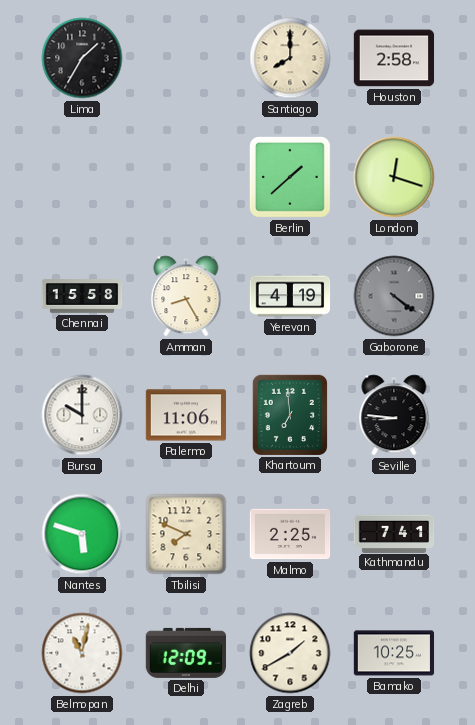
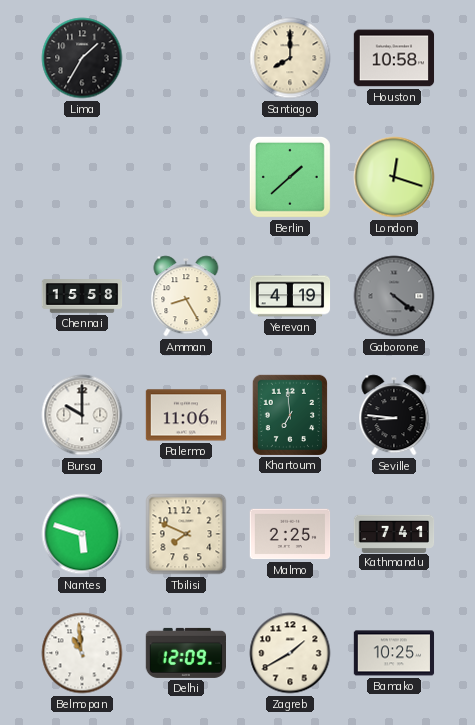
Houston: 2:58 -> 10:58 (394, 58)
Belmopan: 11:02 -> 10:59 (82, 653)
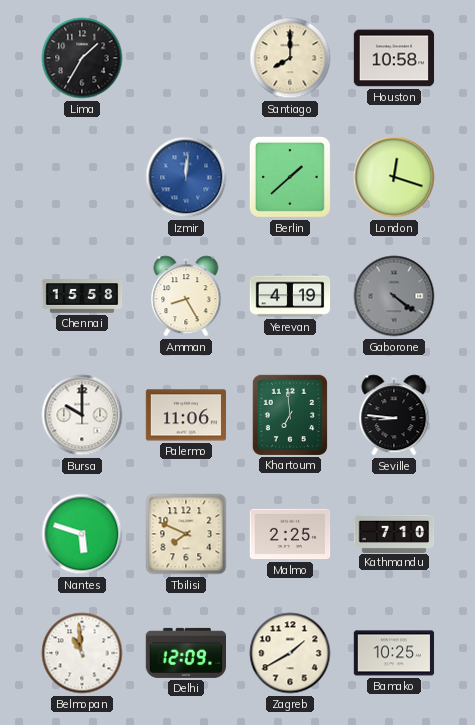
Izmir: none -> 12:01 (186, 177)
Kathmandu: 7:41 -> 7:10 (394, 533)
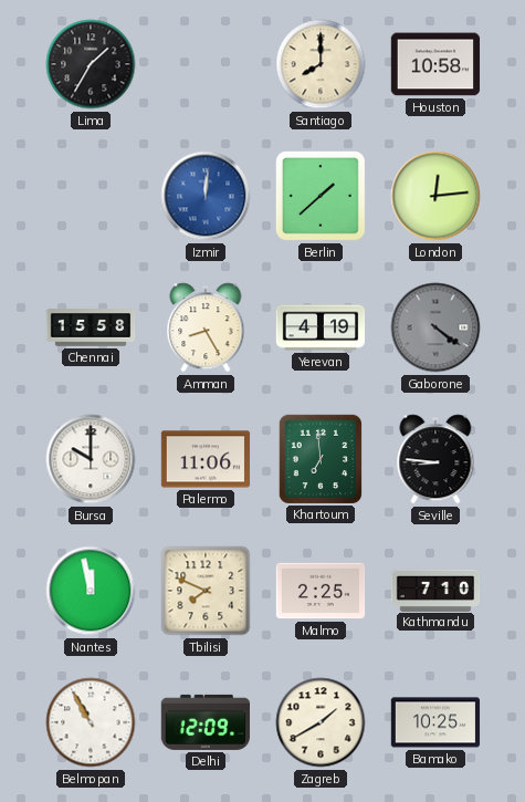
London: 12:18 -> 12:14 (435, 196)
Nantes: 5:48 -> 11:58 (91, 591)
Belmopan: 10:59 -> 10:55 (91, 722)
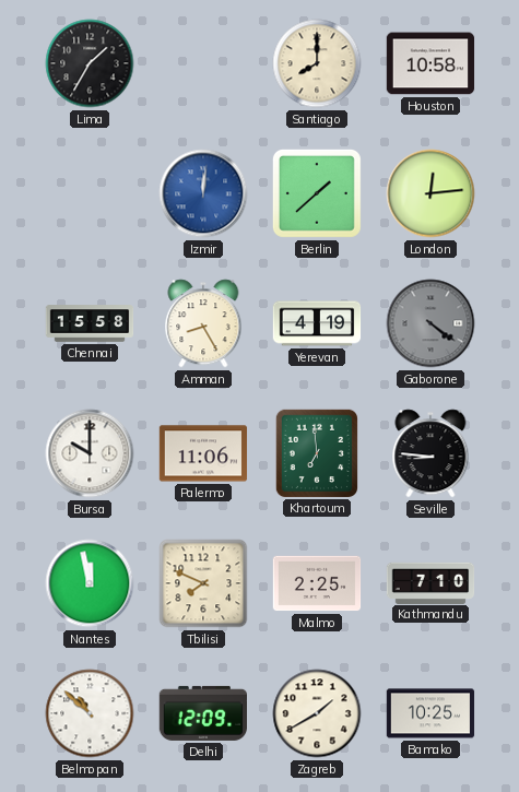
Belmopan: 10:55 -> 10:52 (90, 713)
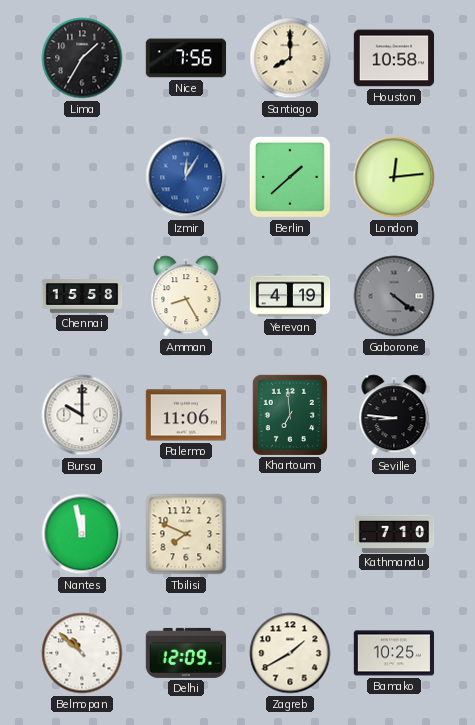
Nice: none -> 7:56 (186, 58)
Izmir: 12:01 -> 12:05 (186, 177)
Malmo: 2:25 -> none (317, 583)
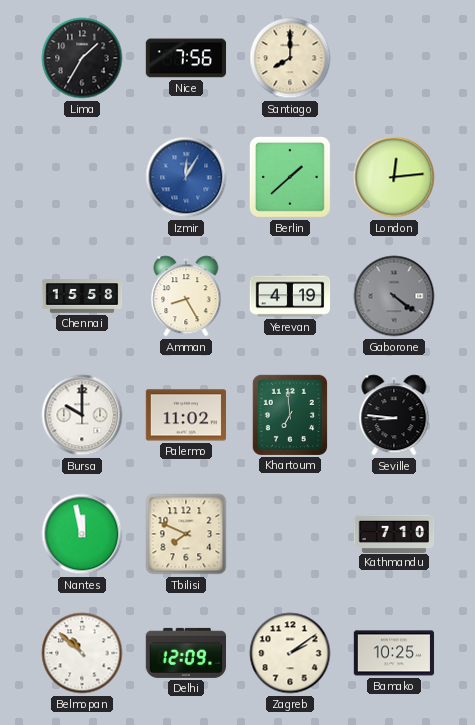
Houston: 10:58 -> none (394, 58)
Palermo: 11:06 -> 11:02 (186, 415)
Zagreb: 1:40 -> 2:09 (290, 653)
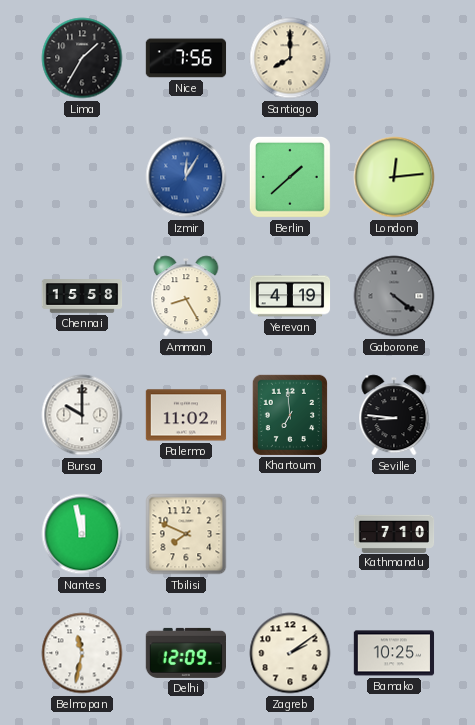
Belmopan: 10:52 -> 11:32 (82, 653)
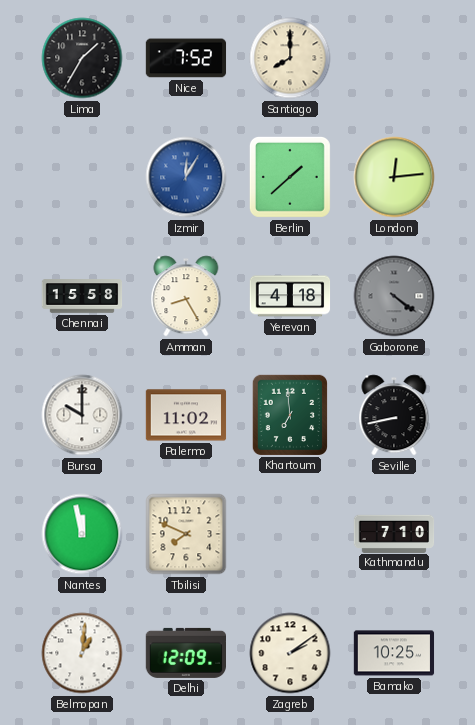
Nice: 7:56 -> 7:52 (186, 58)
Yerevan: 4:19 -> 4:18 (290, 296)
Seville: 8:46 -> 8:43 (394, 415)
Belmopan: 11:32 -> 1:01 (82, 653)
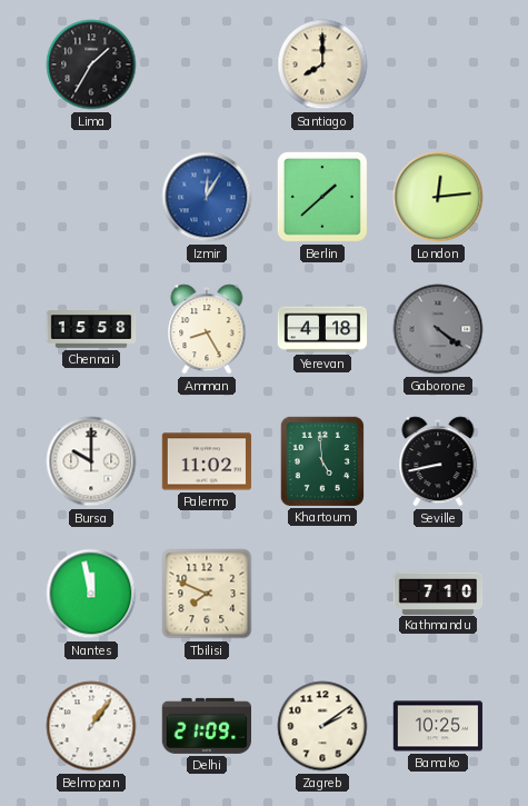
Nice: 7:52 -> none (186, 58)
Khartoum: 6:59 -> 4:59 (321, 460)
Belmopan: 1:01 -> 1:06 (91, 726)
Delhi: 12:09 -> 21:09 (207, 726)
